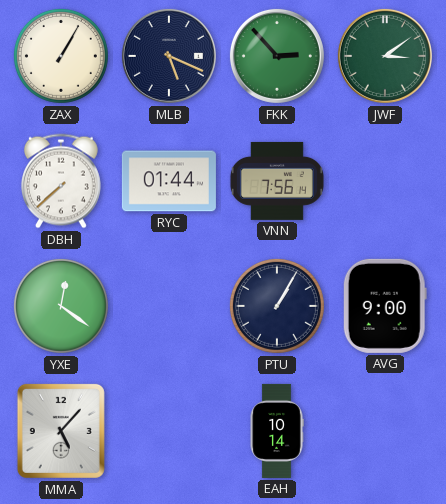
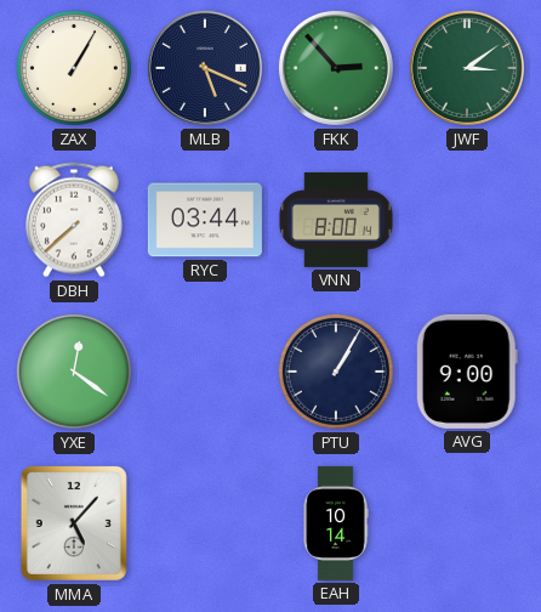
RYC: 01:44 -> 03:44 (205, 220)
VNN: 7:56 -> 8:00 (336, 220)
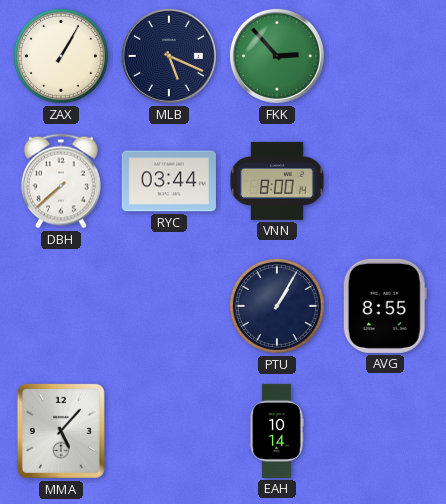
JWF: 3:09 -> none (467, 68)
YXE: 12:21 -> none (74, 372)
AVG: 9:00 -> 8:55 (385, 306)
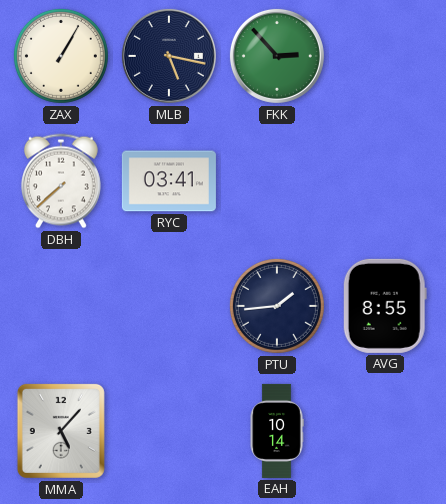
MLB: 5:19 -> 5:17 (169, 56)
RYC: 03:44 -> 03:41 (169, 181)
VNN: 8:00 -> none (277, 181)
PTU: 1:05 -> 1:44 (277, 306)
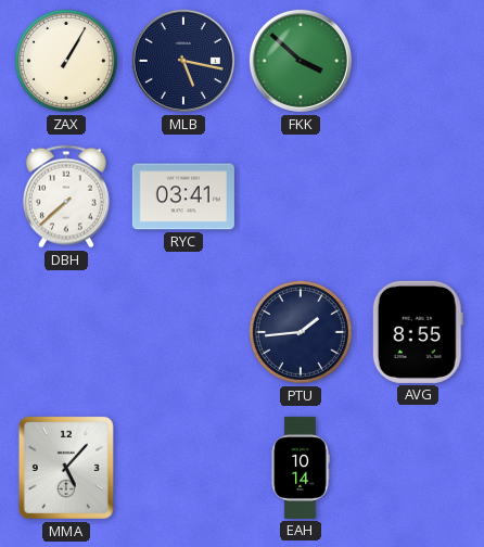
FKK: 2:53 -> 3:52 (301, 61)
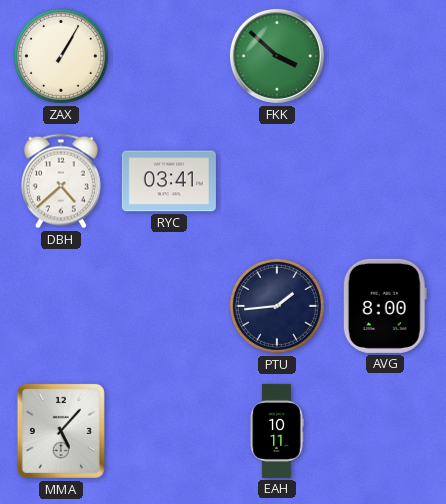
MLB: 5:17 -> none (183, 61)
DBH: 7:38 -> 4:38 (61, 181)
AVG: 8:55 -> 8:00 (385, 306)
EAH: 10:14 -> 10:11 (277, 431)
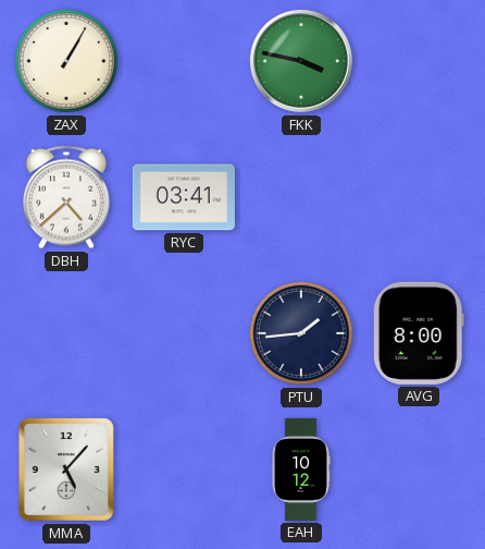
FKK: 3:52 -> 3:47 (301, 61)
EAH: 10:11 -> 10:12 (301, 469)
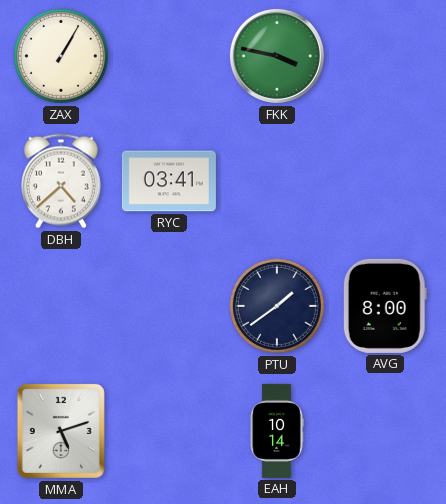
PTU: 1:44 -> 1:39 (277, 306)
MMA: 5:07 -> 5:12 (61, 431)
EAH: 10:12 -> 10:14 (277, 431)
